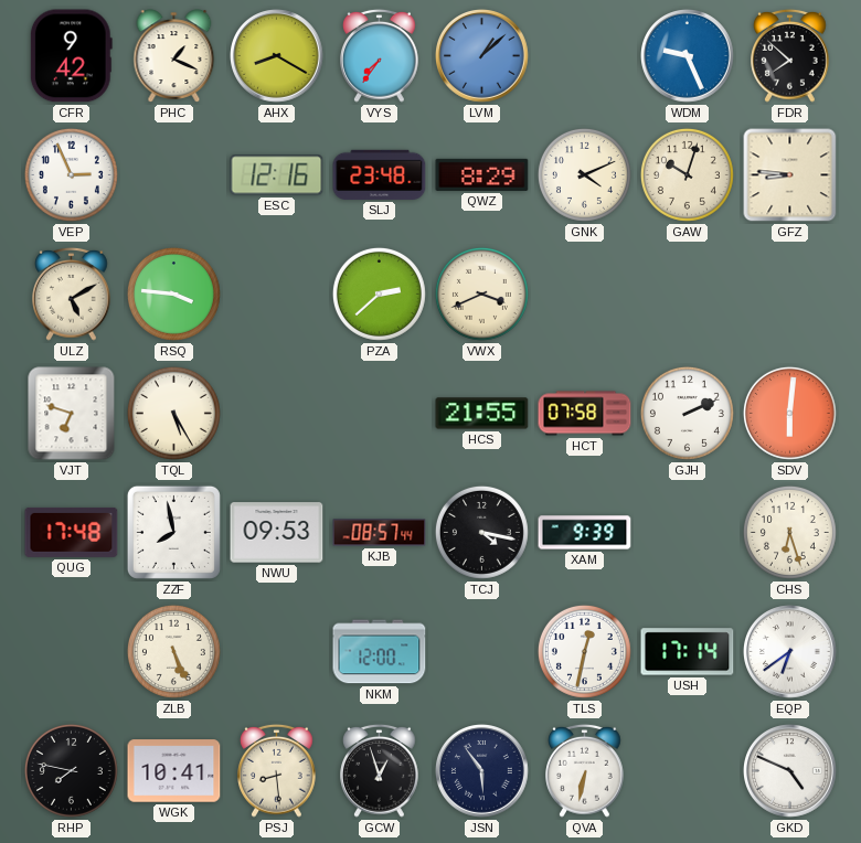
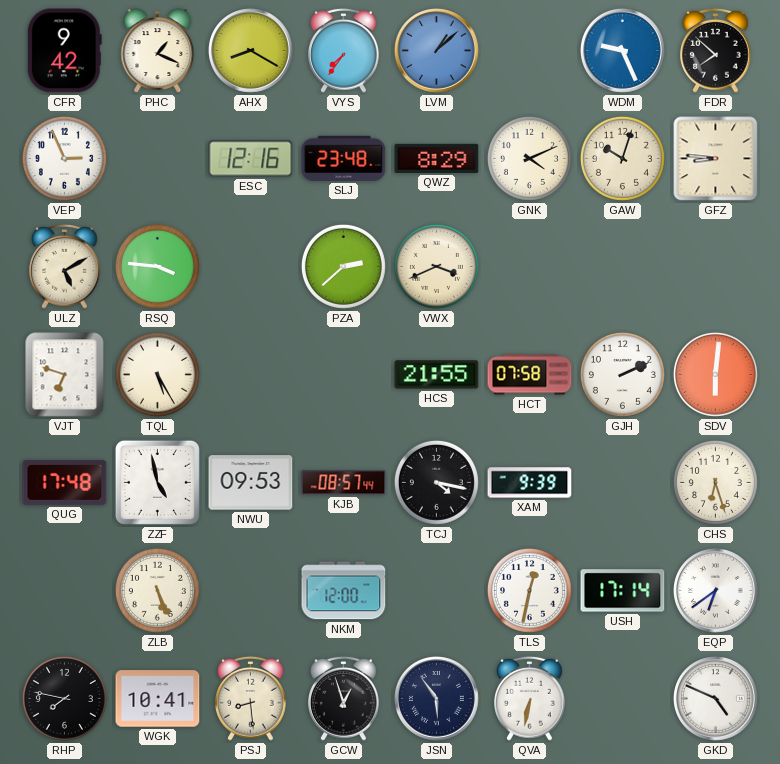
ZZF: 7:58 -> 4:58 (157, 482)
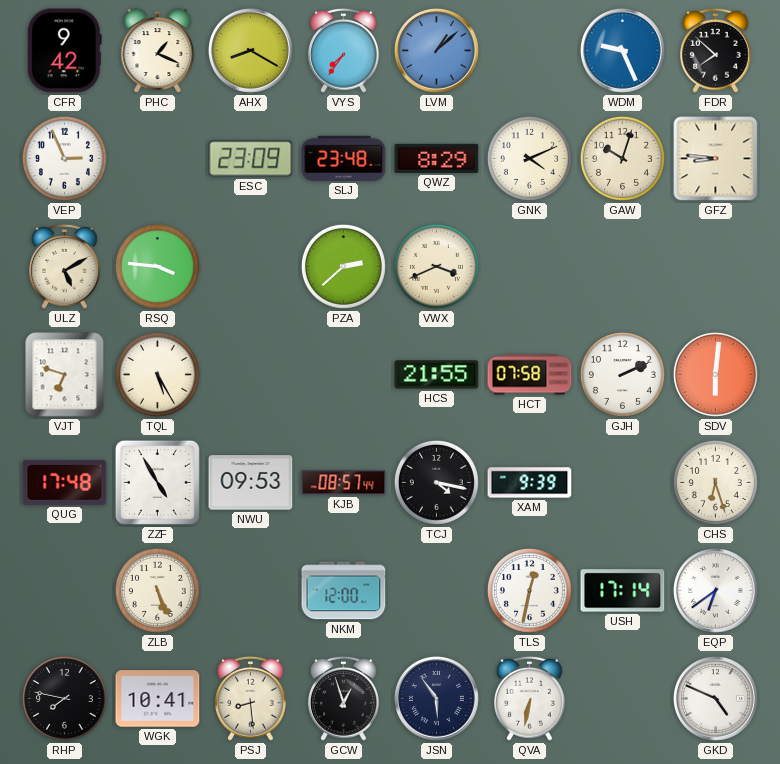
ESC: 12:16 -> 23:09 (251, 159)
ZZF: 4:58 -> 4:55 (157, 482)
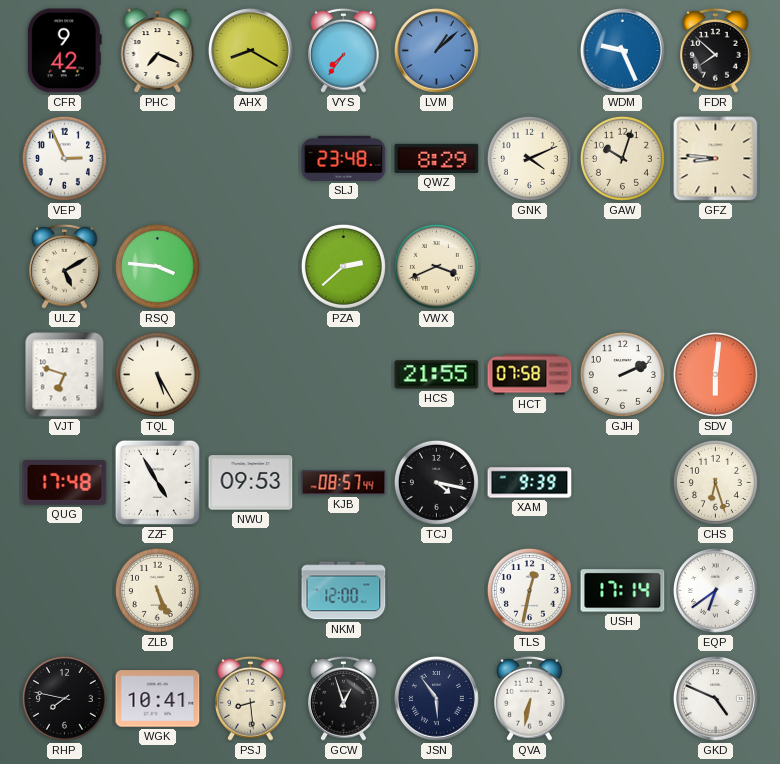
PHC: 1:19 -> 7:19 (158, 51)
ESC: 23:09 -> none (251, 159)
